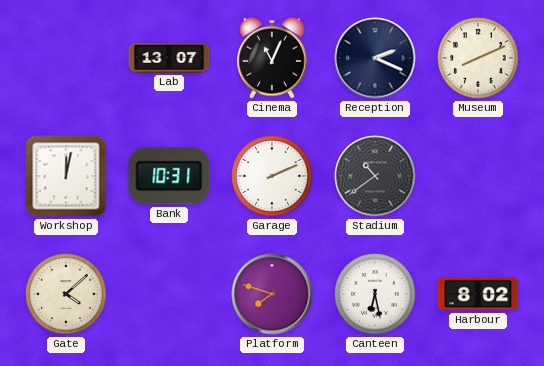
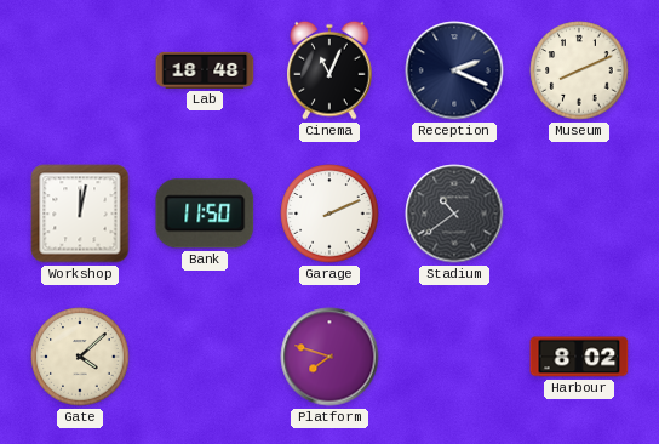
Lab: 13:07 -> 18:48 (205, 70)
Bank: 10:31 -> 11:50 (205, 214)
Canteen: 6:28 -> none (375, 294)
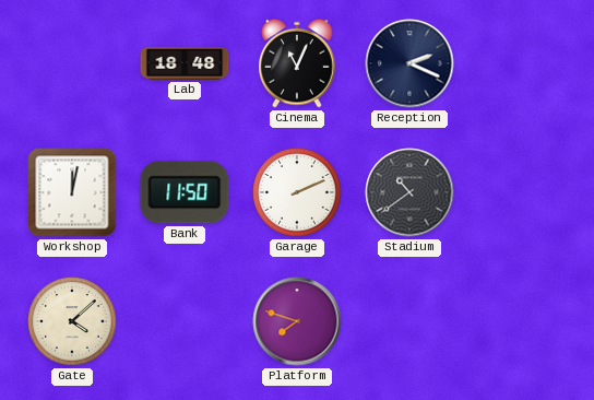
Museum: 8:11 -> none (579, 70)
Harbour: 8:02 -> none (579, 357)
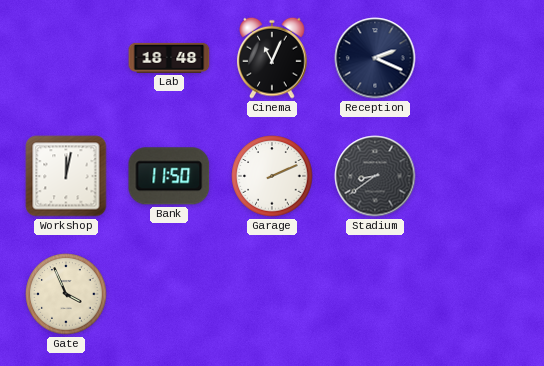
Stadium: 10:39 -> 8:39 (375, 176)
Gate: 4:08 -> 3:56 (66, 294)
Platform: 7:48 -> none (297, 321)
